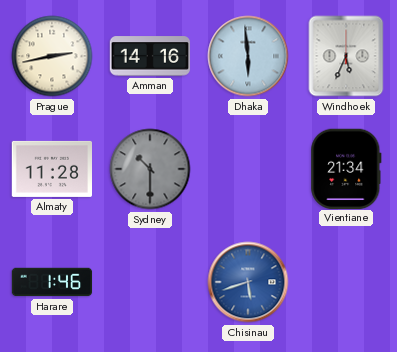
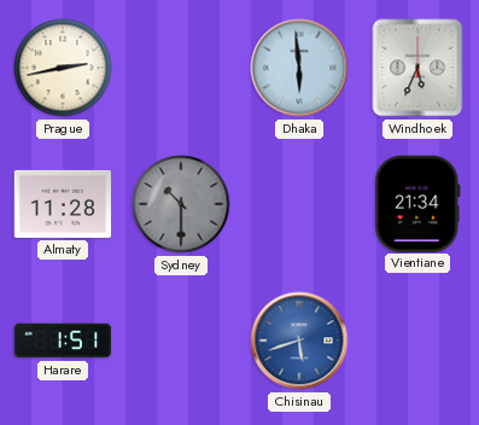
Amman: 14:16 -> none (150, 56)
Harare: 1:46 -> 1:51 (63, 340)
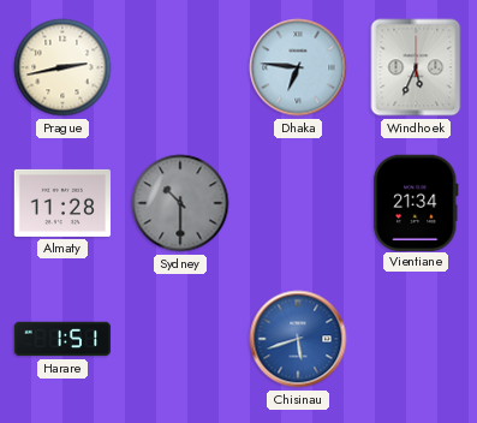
Dhaka: 5:59 -> 6:46 (298, 67)
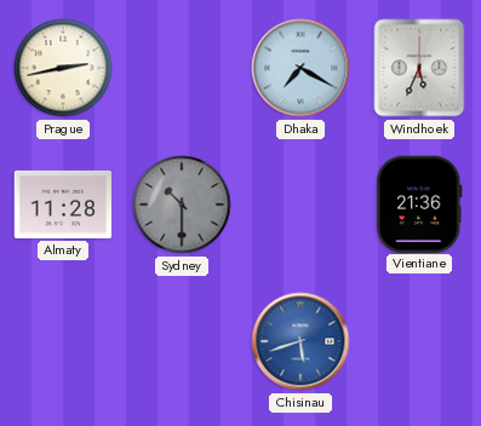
Dhaka: 6:46 -> 7:20 (300, 68)
Vientiane: 21:34 -> 21:36 (419, 203)
Harare: 1:51 -> none (62, 339)
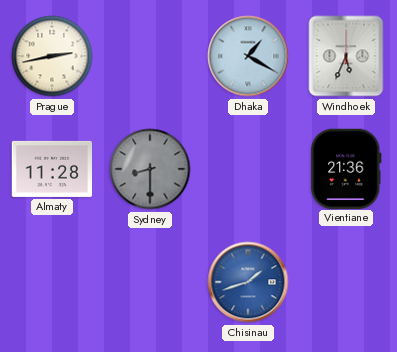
Dhaka: 7:20 -> 1:20 (248, 56)
Sydney: 10:30 -> 8:30 (150, 169)
Chisinau: 5:42 -> 1:42 (248, 282)
